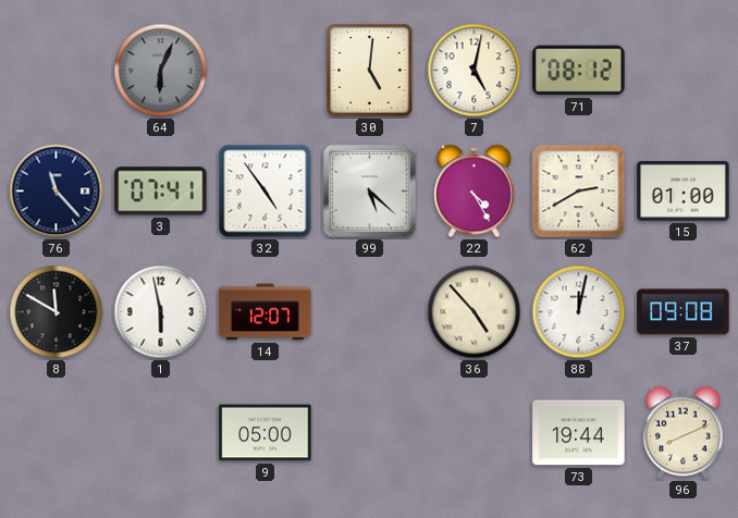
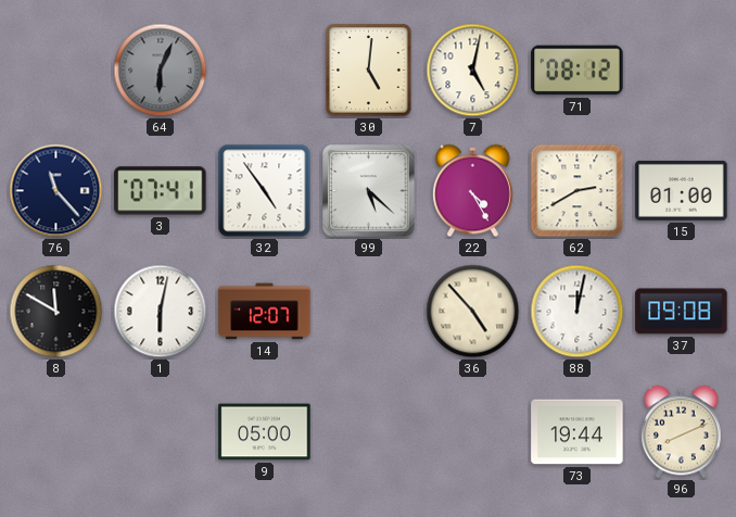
1: 5:58 -> 6:02 (161, 312)
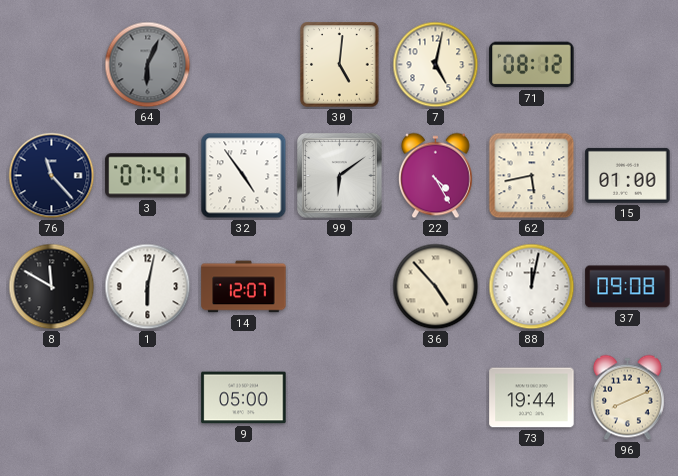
99: 5:22 -> 6:09 (340, 176)
62: 2:40 -> 5:43 (532, 176)
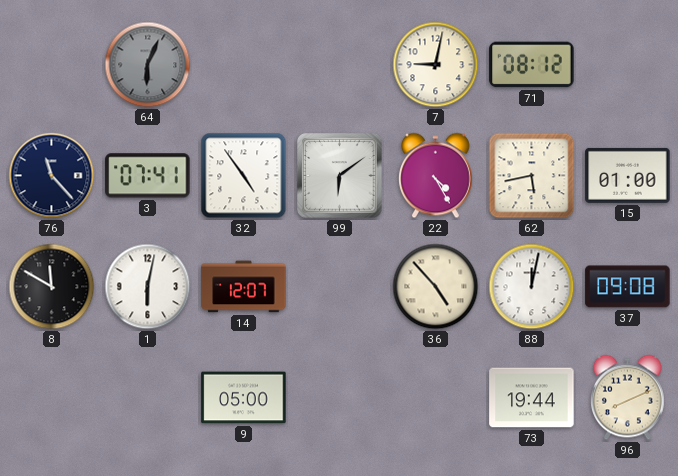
30: 5:01 -> none (340, 65)
7: 5:02 -> 9:02 (436, 65)
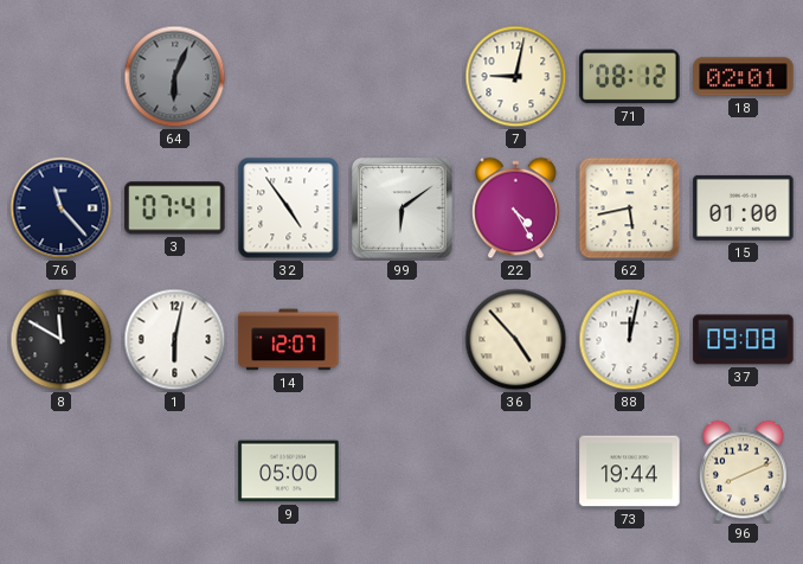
18: none -> 02:01 (744, 77)
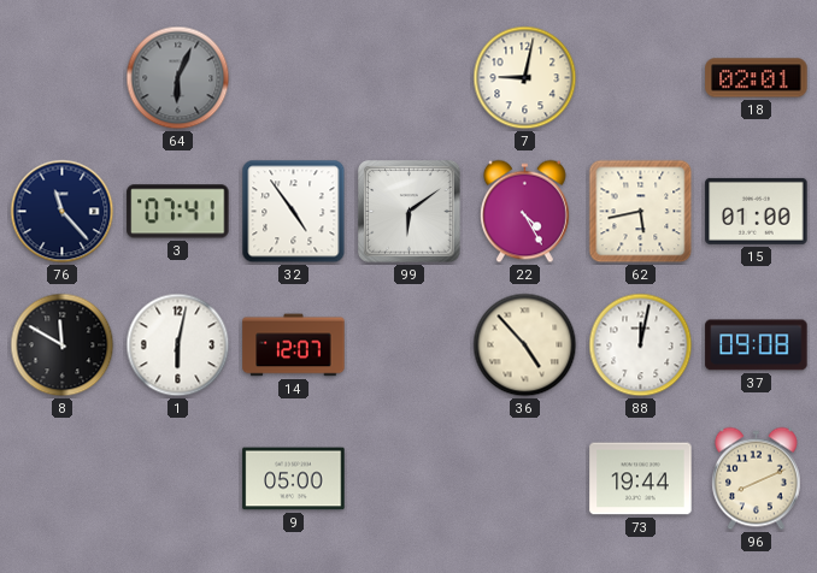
71: 08:12 -> none (630, 77)
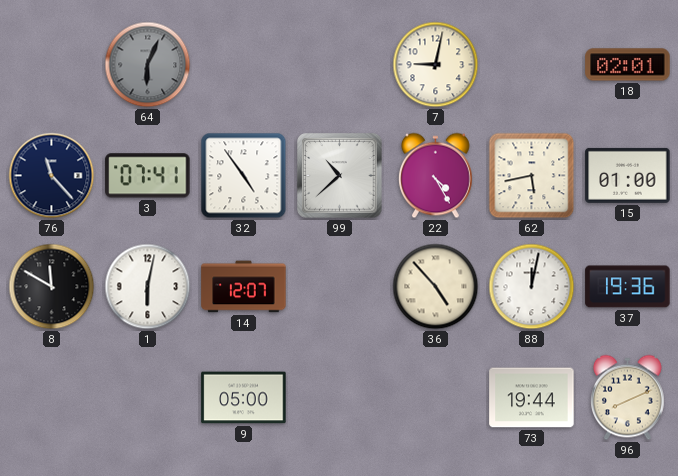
99: 6:09 -> 10:38 (340, 176)
37: 09:08 -> 19:36 (628, 287)
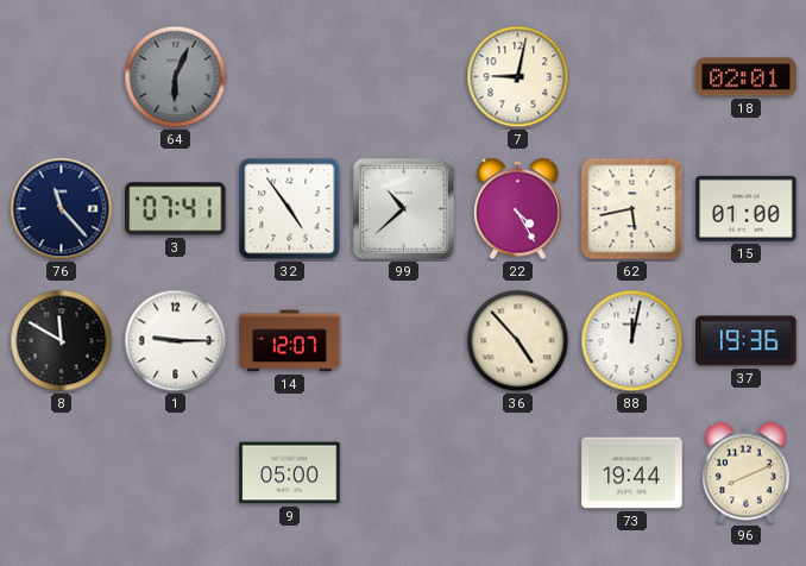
1: 6:02 -> 9:15 (176, 341)
